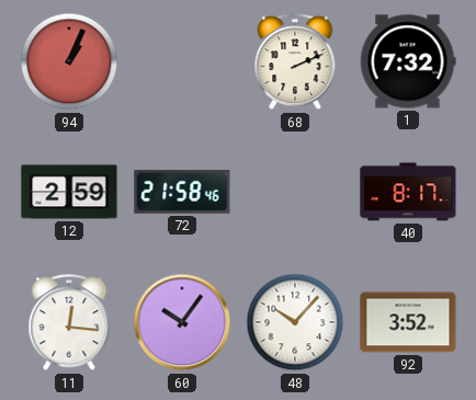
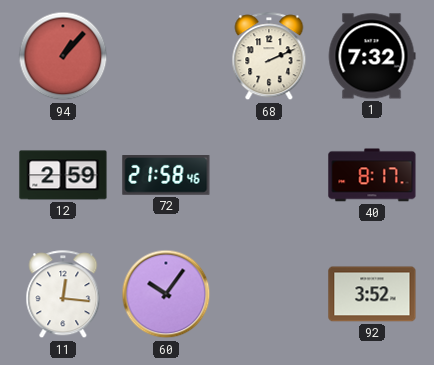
94: 1:04 -> 1:07 (63, 56)
48: 10:07 -> none (295, 322)
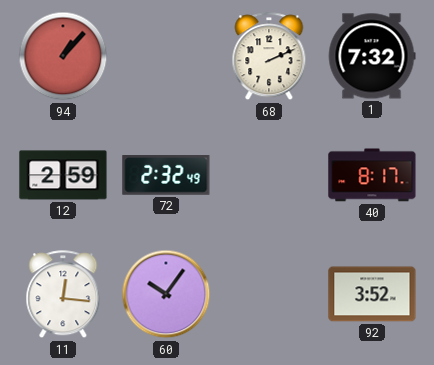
72: 21:58 -> 2:32 (166, 176)
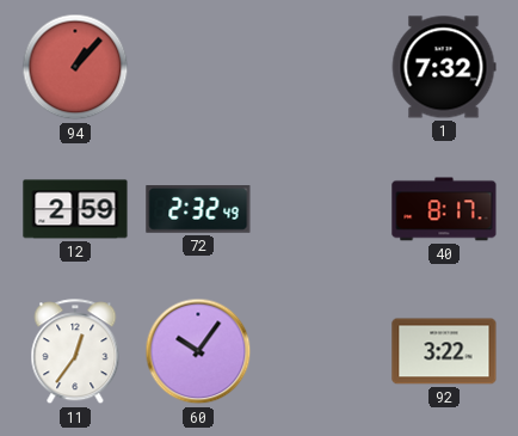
68: 2:11 -> none (269, 57)
11: 12:16 -> 12:36 (75, 352)
92: 3:52 -> 3:22 (444, 351)
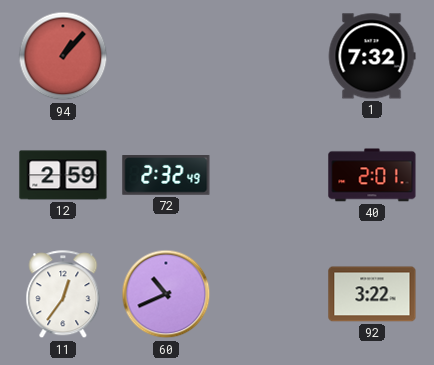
40: 8:17 -> 2:01 (372, 175)
60: 10:06 -> 10:41 (166, 294)
